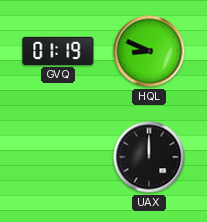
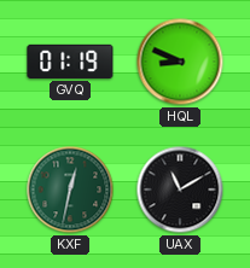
KXF: none -> 12:32 (70, 190)
UAX: 12:00 -> 11:10 (180, 190)
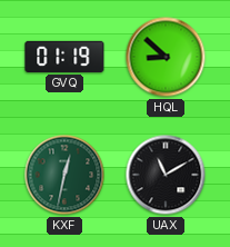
HQL: 8:49 -> 8:52 (166, 57)
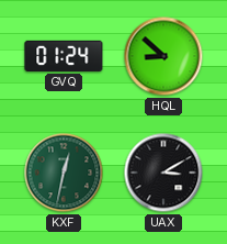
GVQ: 01:19 -> 01:24 (64, 56)
UAX: 11:10 -> 3:10 (163, 173)
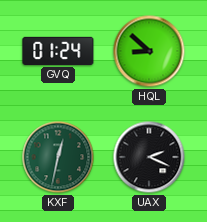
UAX: 3:10 -> 2:19 (149, 157)
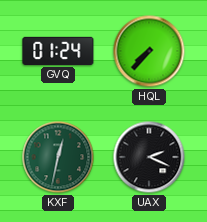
HQL: 8:52 -> 7:37 (149, 51)
